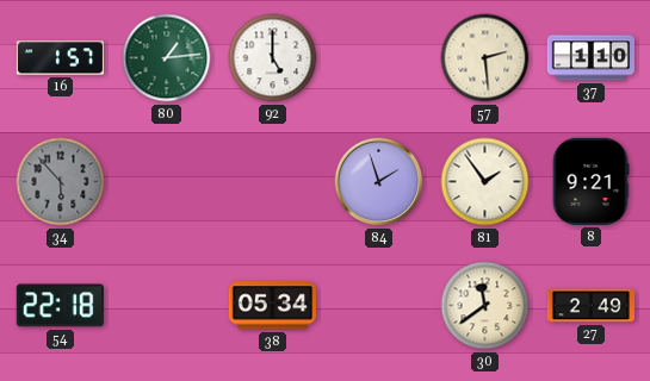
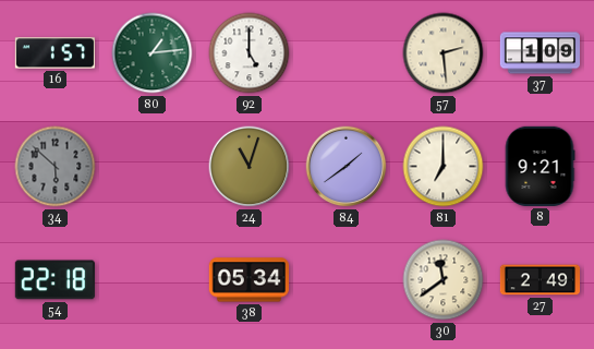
37: 1:10 -> 1:09 (540, 53)
34: 5:53 -> 5:52 (56, 167)
24: none -> 11:03 (250, 167)
84: 1:57 -> 1:39 (347, 167)
81: 1:54 -> 7:00 (444, 167)
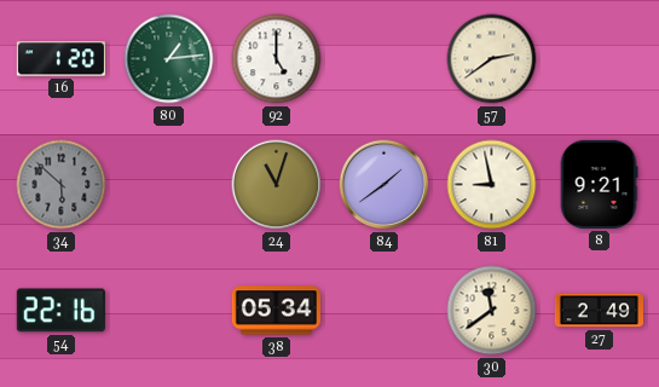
16: 1:57 -> 1:20 (60, 59)
57: 2:29 -> 2:39 (492, 59)
37: 1:09 -> none (540, 53)
81: 7:00 -> 8:58 (492, 185)
54: 22:18 -> 22:16 (60, 311)
